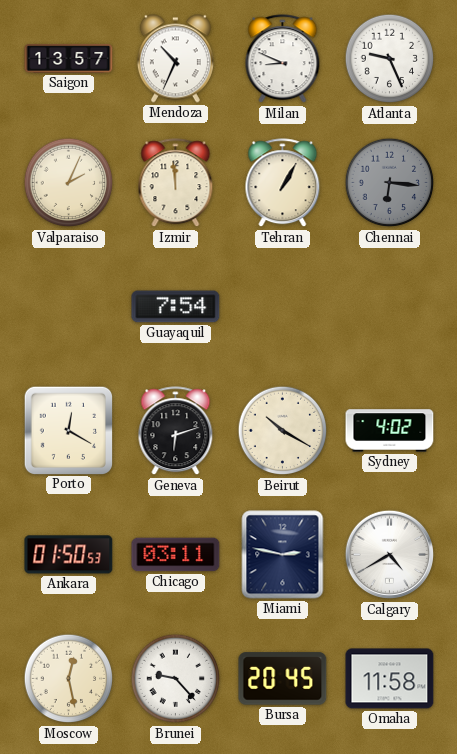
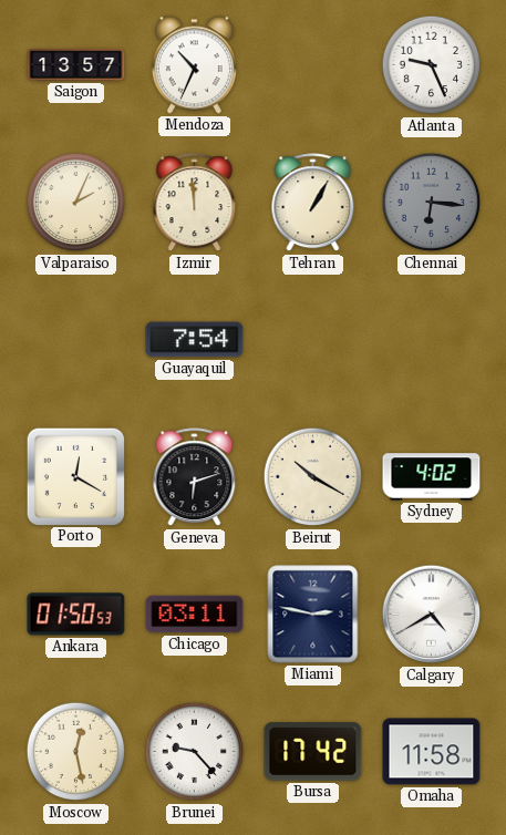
Milan: 8:49 -> none (283, 59)
Bursa: 20:45 -> 17:42 (313, 752)
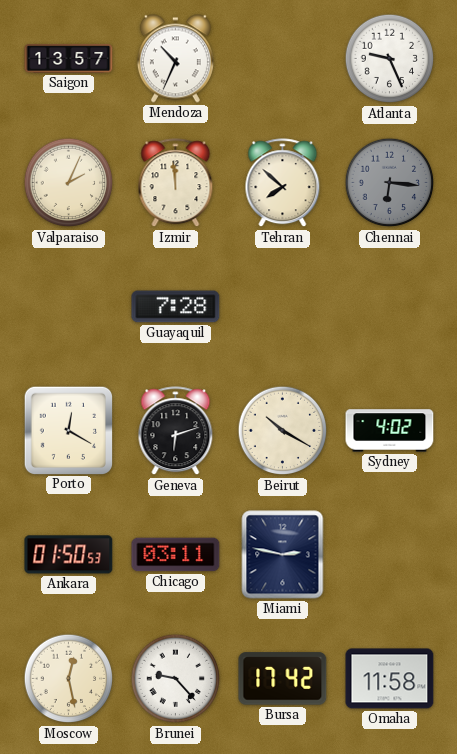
Tehran: 1:05 -> 7:52 (283, 183)
Guayaquil: 7:54 -> 7:28 (176, 307)
Calgary: 4:40 -> none (432, 615)
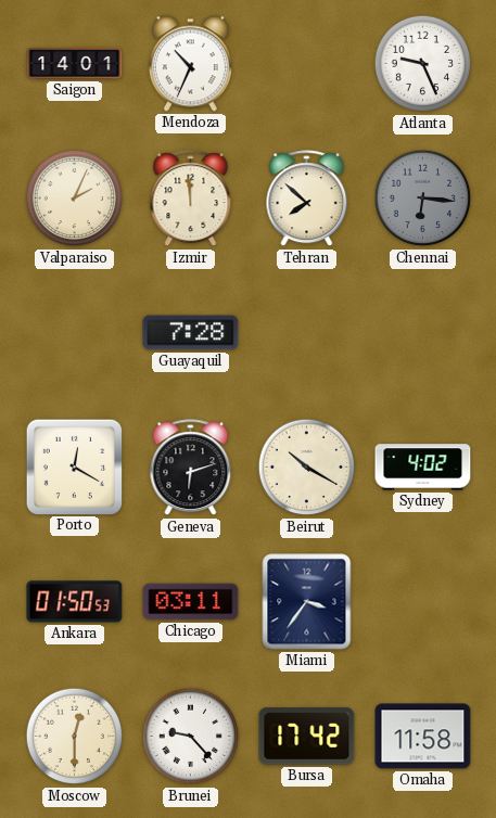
Saigon: 13:57 -> 14:01 (75, 64)
Miami: 2:47 -> 3:36 (307, 602)
Moscow: 12:28 -> 12:30 (75, 737)
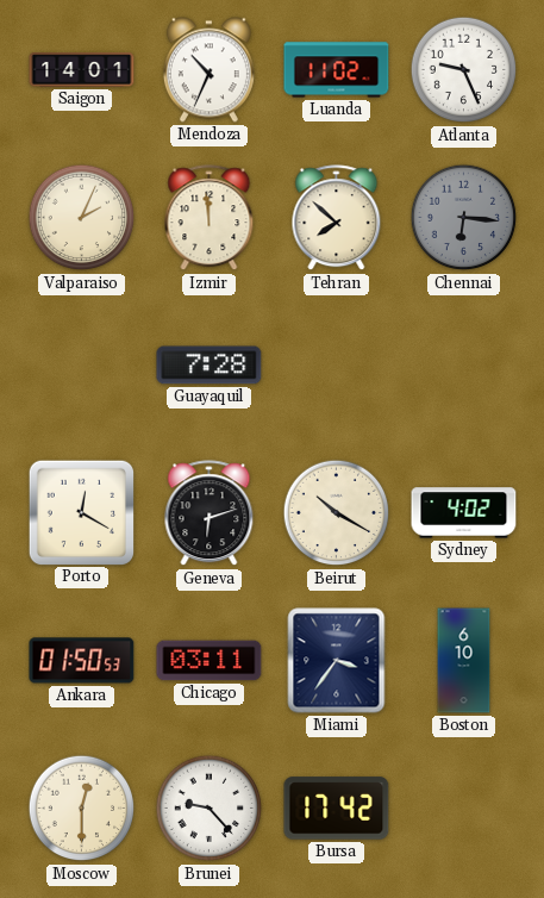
Luanda: none -> 11:02 (337, 70)
Boston: none -> 6:10 (464, 661)
Omaha: 11:58 -> none (423, 737)
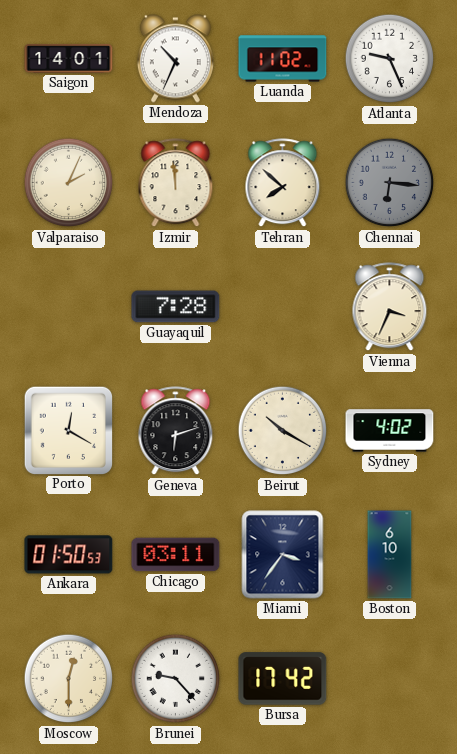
Vienna: none -> 3:34 (390, 307)
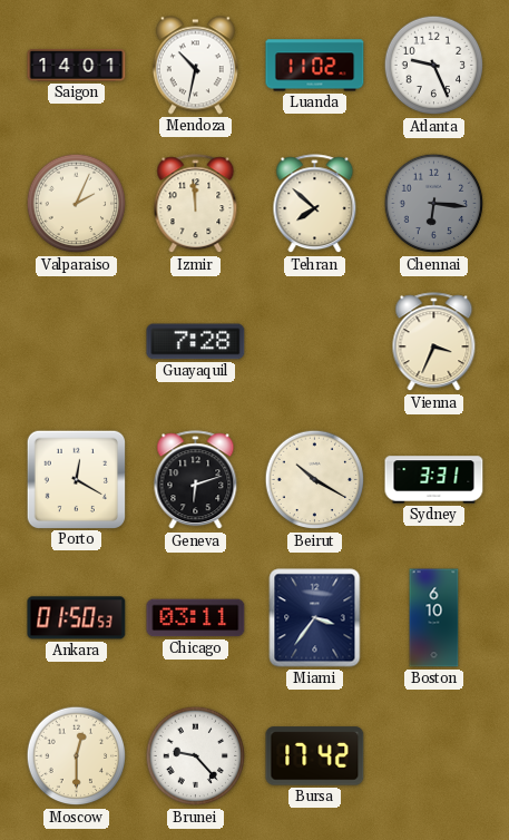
Mendoza: 10:34 -> 10:32 (195, 66)
Sydney: 4:02 -> 3:31 (434, 480)
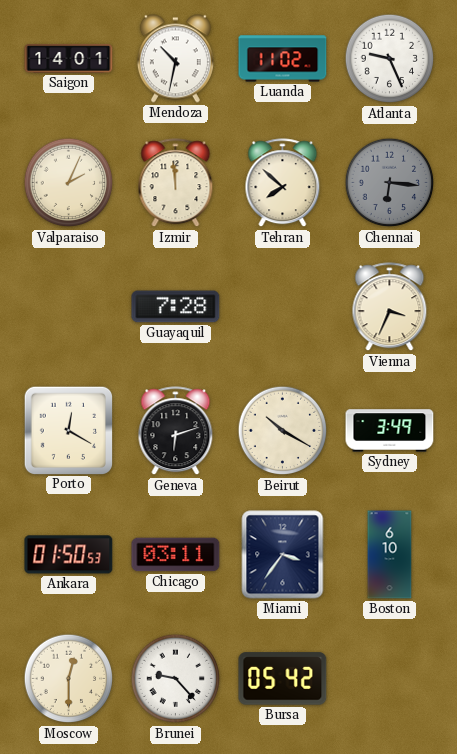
Sydney: 3:31 -> 3:49 (390, 431)
Bursa: 17:42 -> 05:42 (283, 679)
